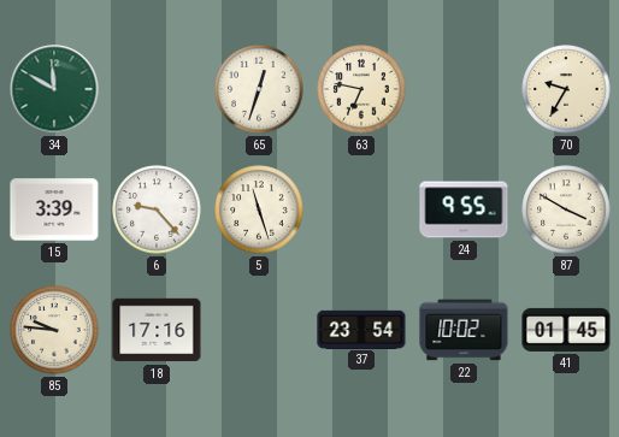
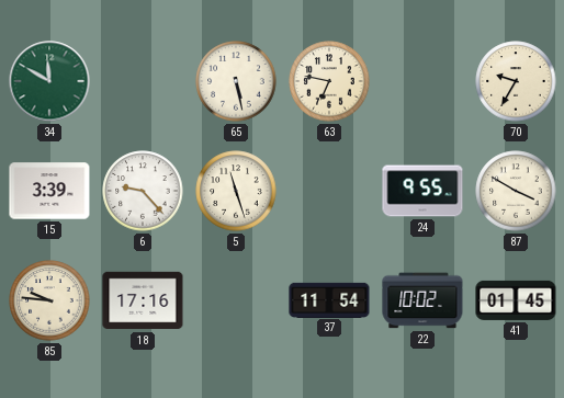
65: 12:33 -> 5:28 (236, 81)
37: 23:54 -> 11:54 (329, 299)
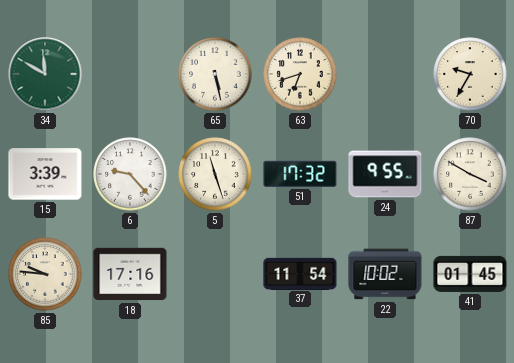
63: 6:47 -> 6:42 (300, 74)
51: none -> 17:32 (300, 174)
